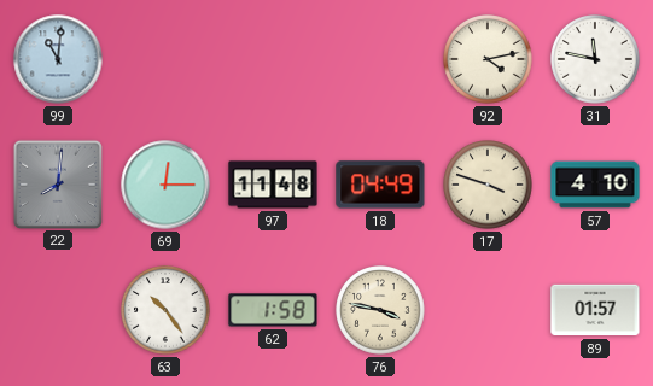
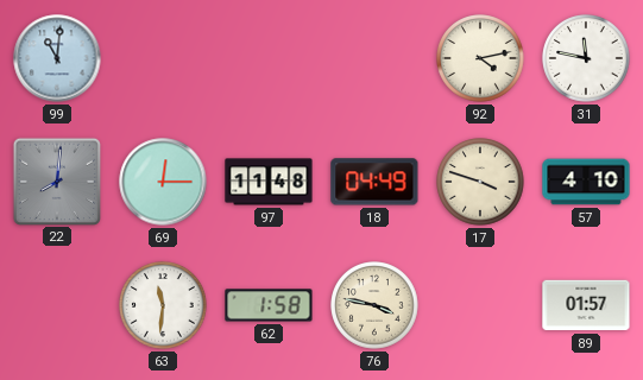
63: 10:24 -> 11:31 (163, 305)
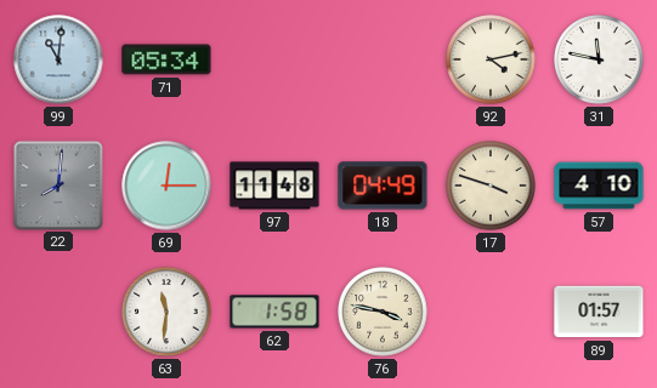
71: none -> 05:34 (166, 59)
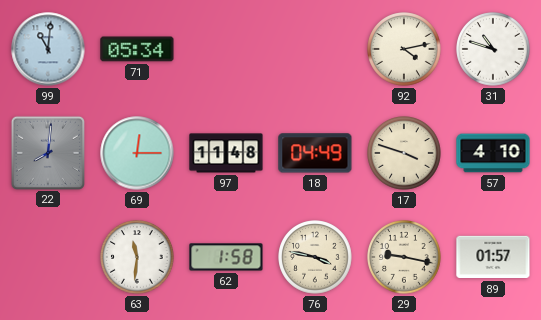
31: 11:47 -> 10:48 (493, 49)
29: none -> 9:17 (404, 257)
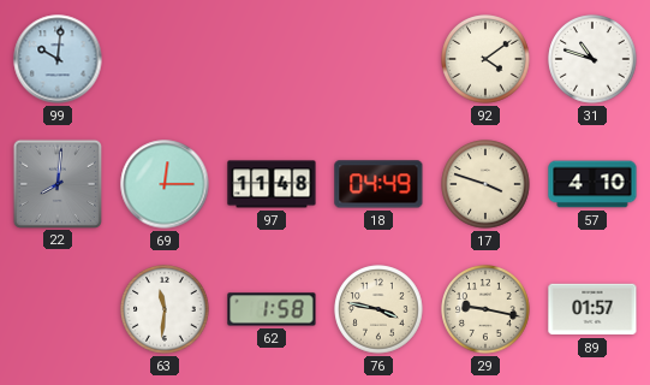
99: 11:01 -> 10:01 (58, 59)
71: 05:34 -> none (137, 49)
92: 4:13 -> 4:09 (485, 59)
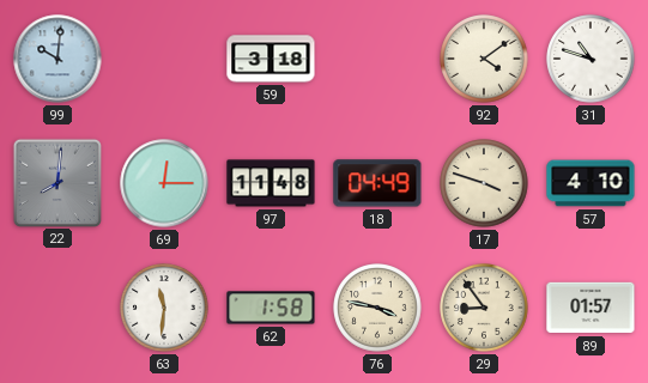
59: none -> 3:18 (271, 59)
29: 9:17 -> 8:54 (484, 308)
